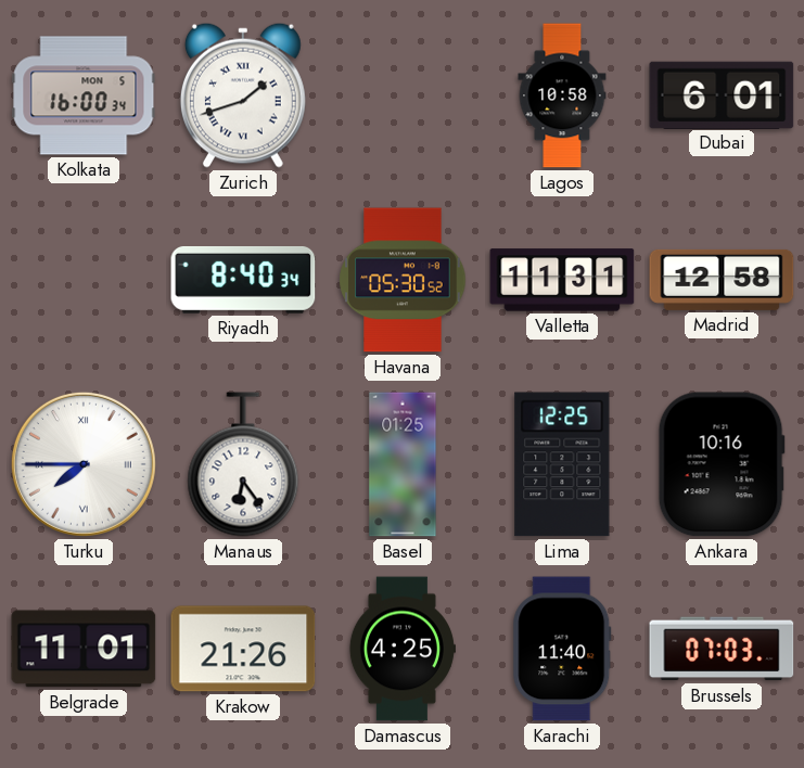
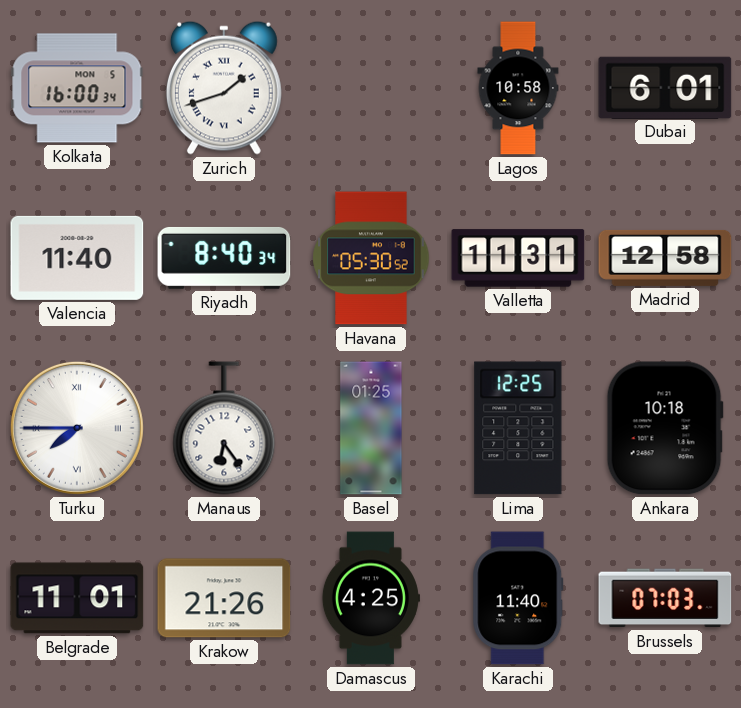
Valencia: none -> 11:40 (77, 258)
Ankara: 10:16 -> 10:18 (665, 428)
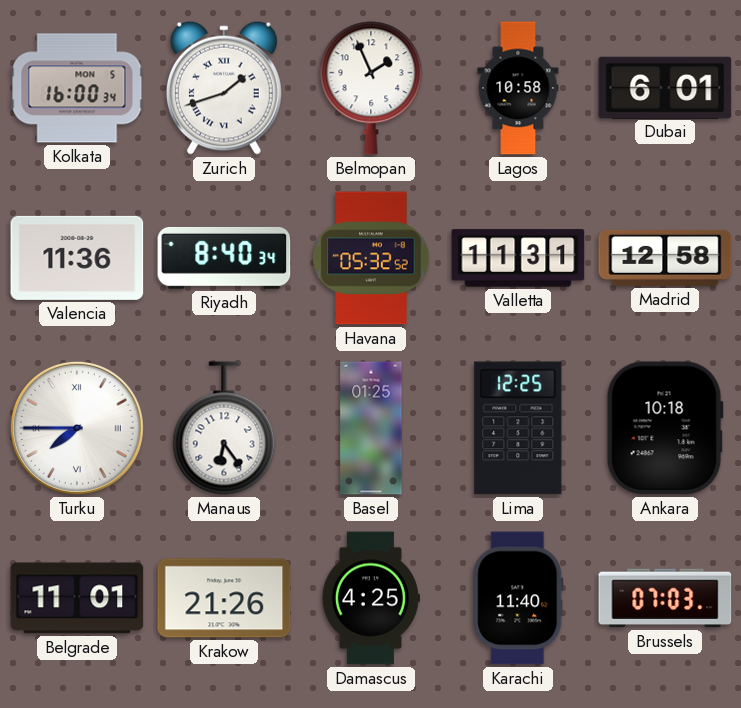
Belmopan: none -> 1:56 (371, 88)
Valencia: 11:40 -> 11:36 (77, 258)
Havana: 05:30 -> 05:32 (371, 258)
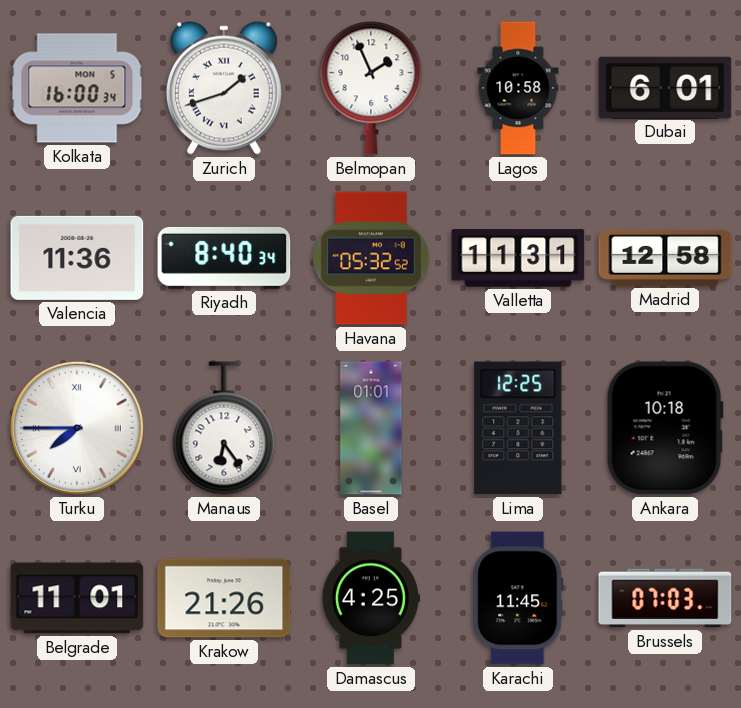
Basel: 01:25 -> 01:01 (371, 428)
Karachi: 11:40 -> 11:45 (518, 598)
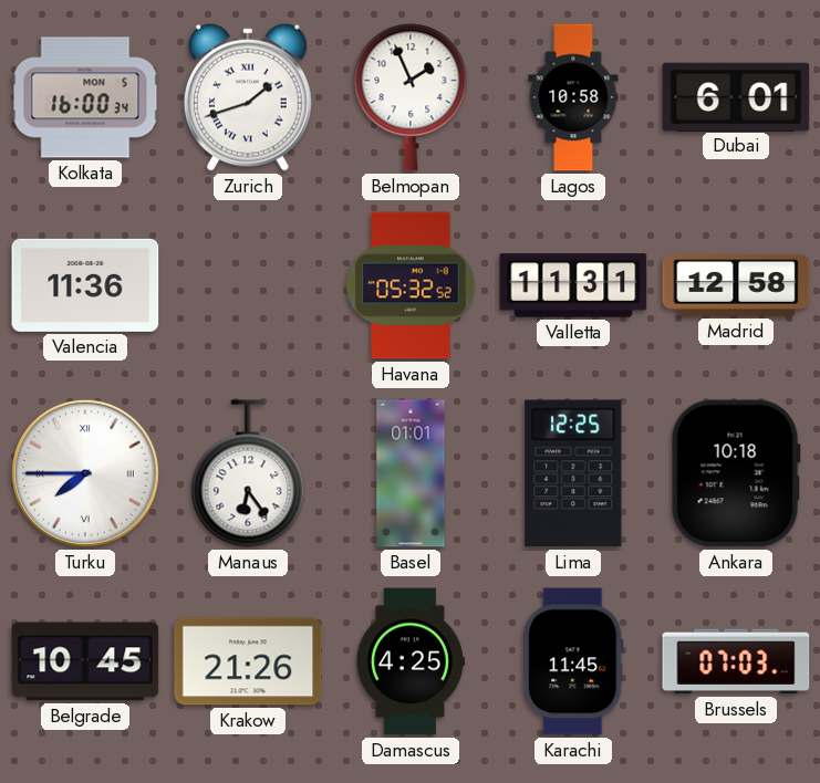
Riyadh: 8:40 -> none (224, 258)
Belgrade: 11:01 -> 10:45 (85, 661)
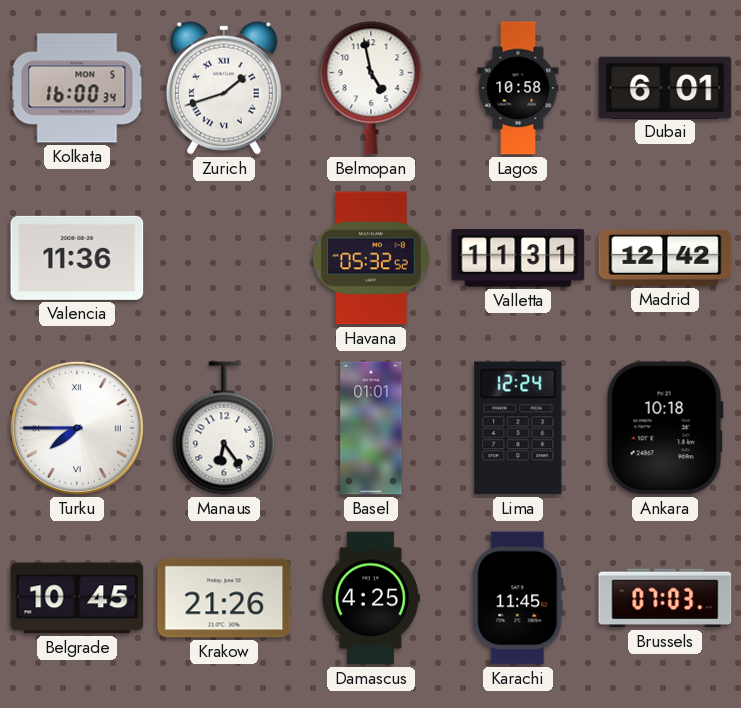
Belmopan: 1:56 -> 4:58 (371, 88)
Madrid: 12:58 -> 12:42 (665, 258)
Lima: 12:25 -> 12:24 (518, 428)
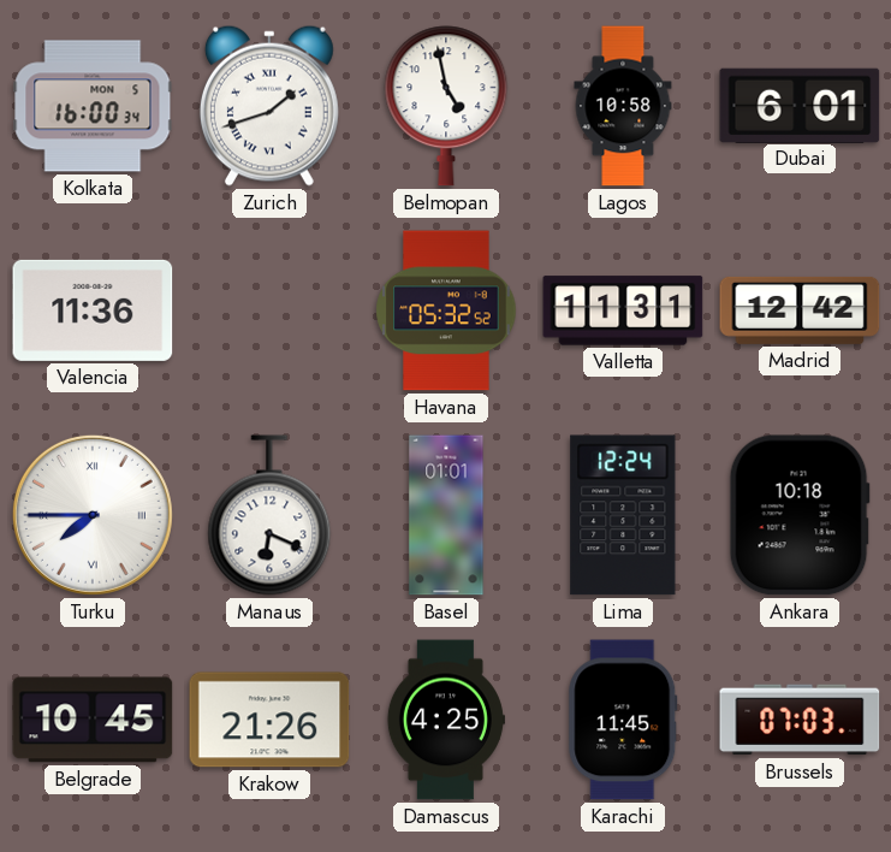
Manaus: 6:24 -> 6:19 (269, 515)
